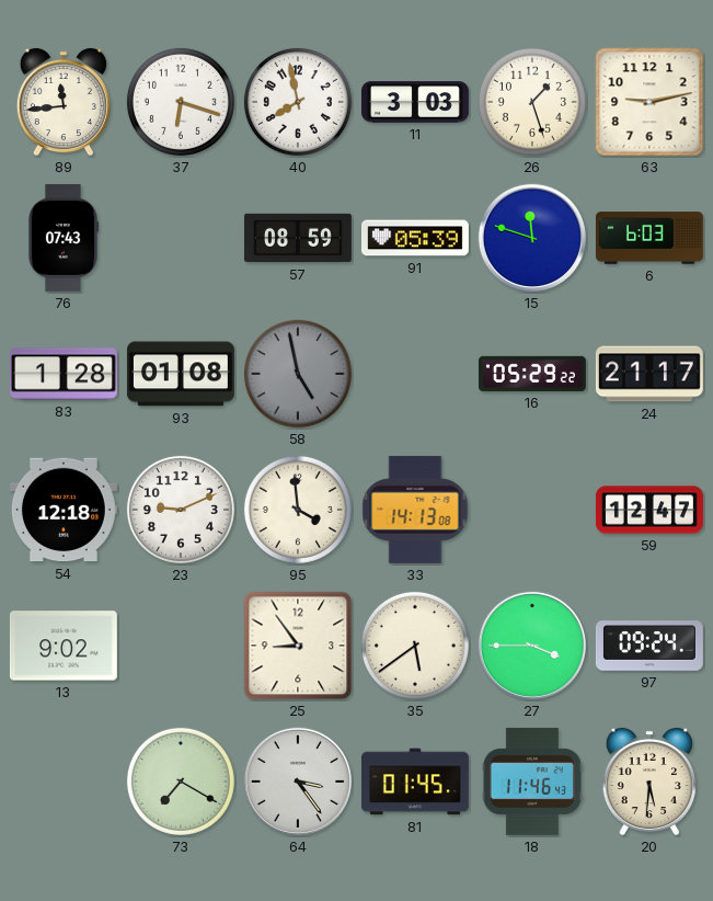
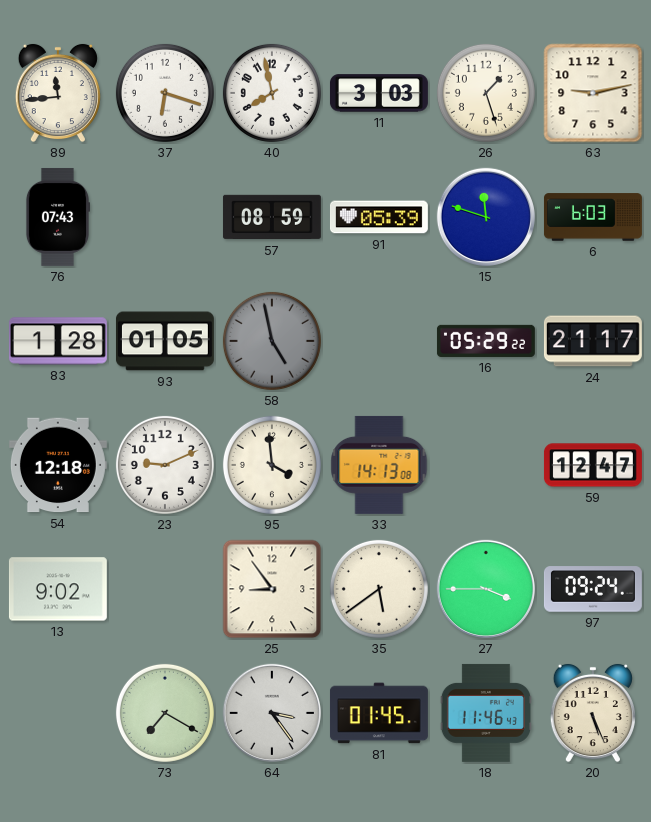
93: 01:08 -> 01:05 (165, 341)
20: 5:31 -> 5:26 (593, 713)
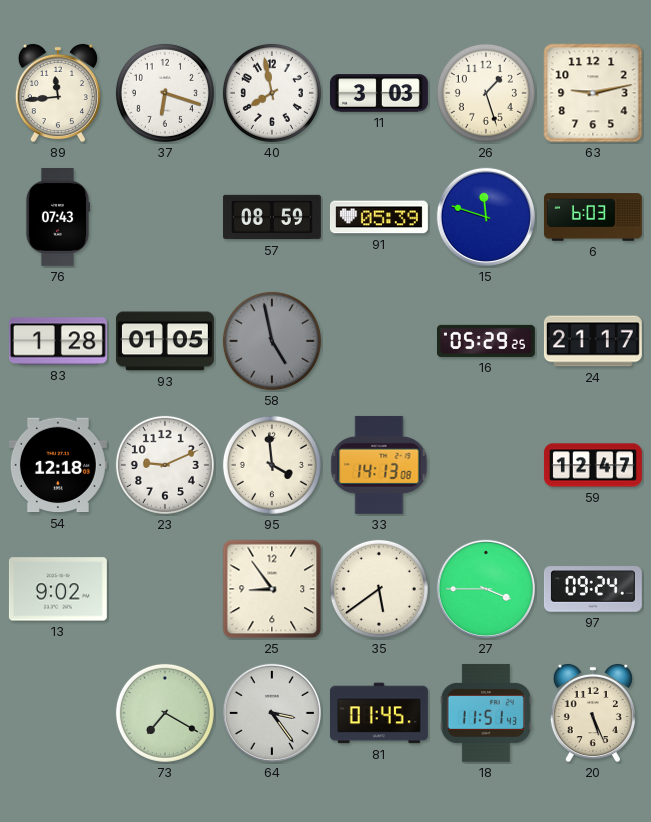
16: 05:29:22 -> 05:29:25 (486, 341)
18: 11:46 -> 11:51 (486, 713)
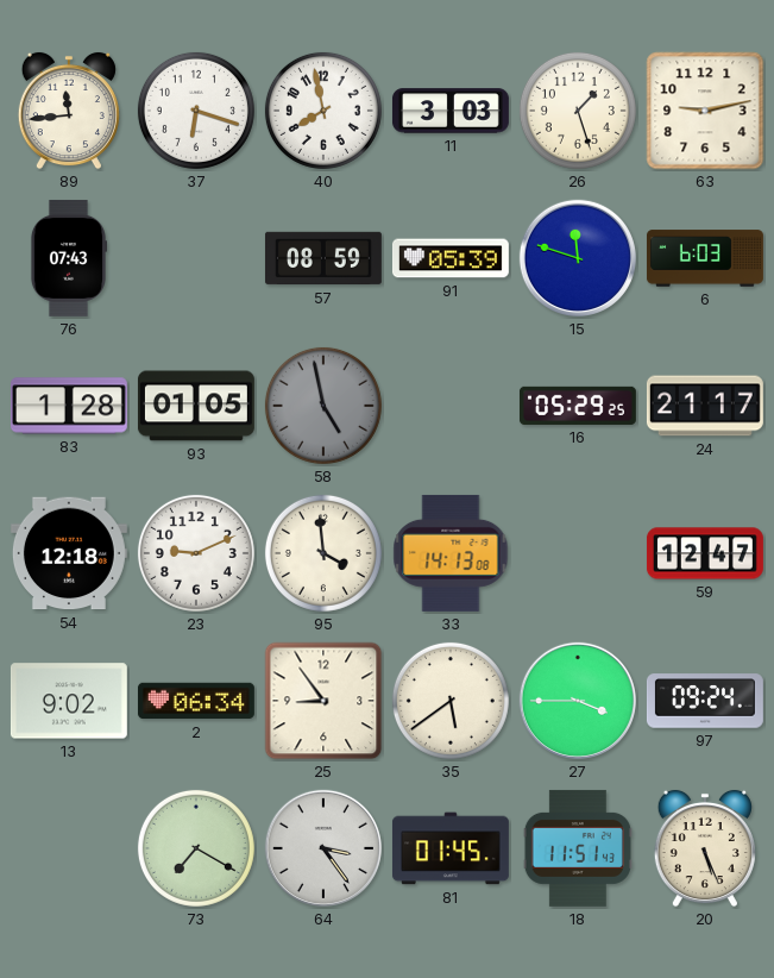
2: none -> 06:34 (196, 701)
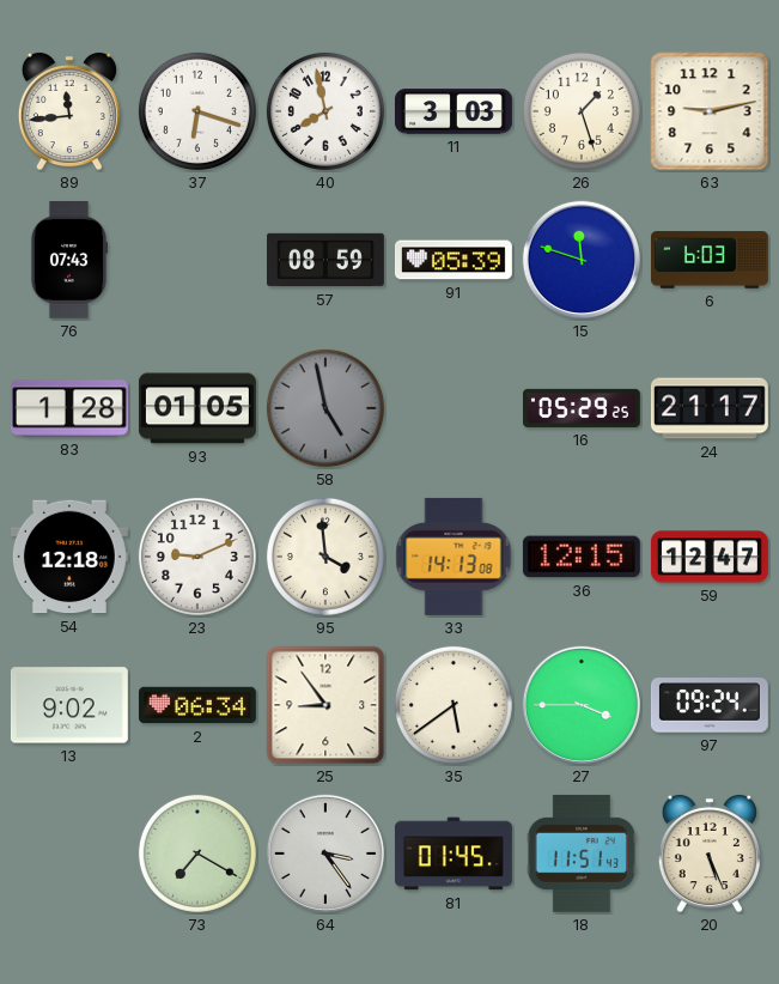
36: none -> 12:15 (582, 557)
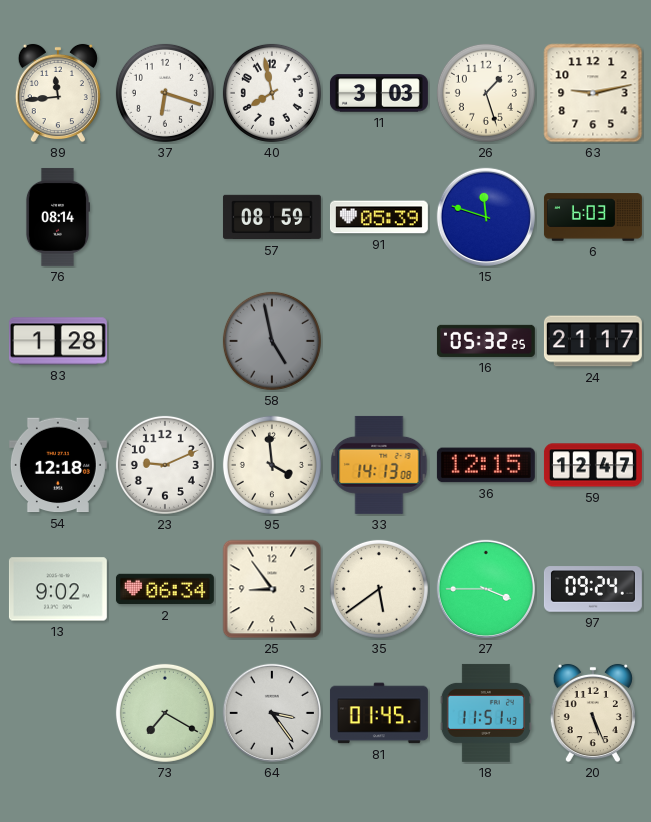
76: 07:43 -> 08:14 (57, 217)
93: 01:05 -> none (197, 408)
16: 05:29 -> 05:32 (486, 341)
